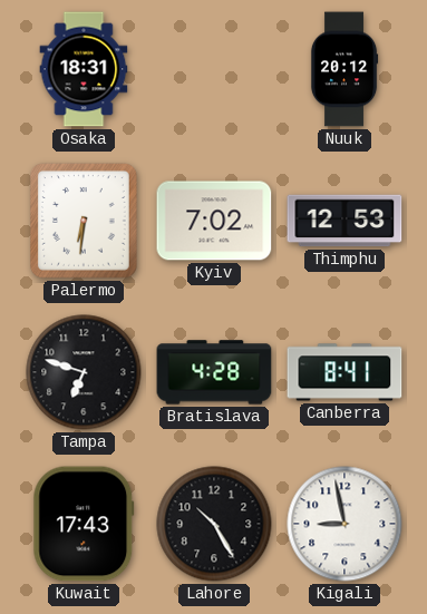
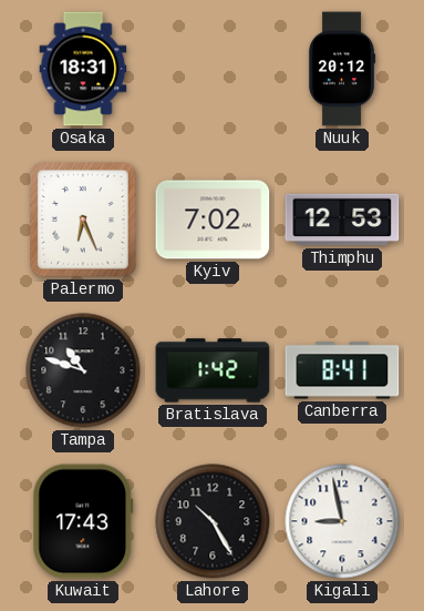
Palermo: 6:31 -> 6:26 (84, 221)
Tampa: 6:48 -> 10:48 (83, 370)
Bratislava: 4:28 -> 1:42 (213, 370)
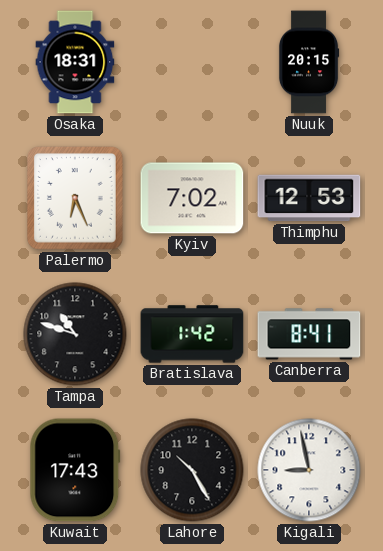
Nuuk: 20:12 -> 20:15 (309, 62)
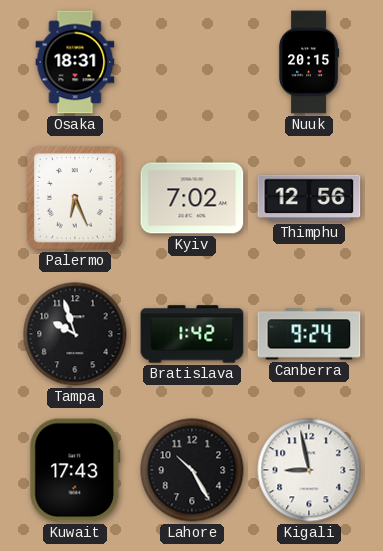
Thimphu: 12:53 -> 12:56 (309, 198)
Tampa: 10:48 -> 9:57 (75, 334)
Canberra: 8:41 -> 9:24 (309, 334)
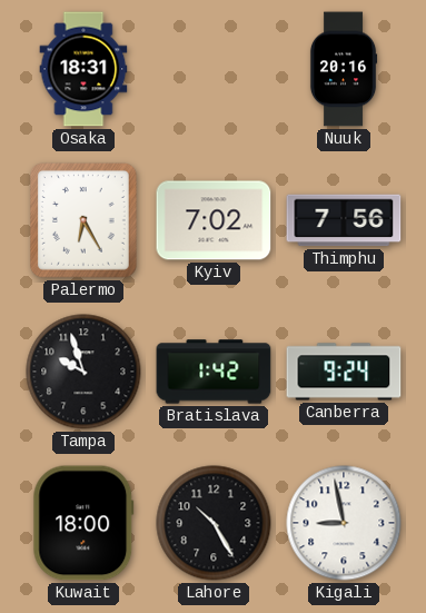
Nuuk: 20:15 -> 20:16 (344, 69)
Palermo: 6:26 -> 6:25 (85, 221)
Thimphu: 12:56 -> 7:56 (344, 220)
Kuwait: 17:43 -> 18:00 (83, 523)
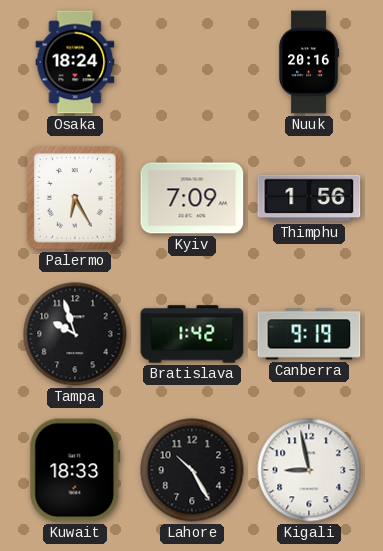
Osaka: 18:31 -> 18:24 (75, 62)
Kyiv: 7:02 -> 7:09 (192, 198)
Thimphu: 7:56 -> 1:56 (309, 198)
Canberra: 9:24 -> 9:19 (309, 334)
Kuwait: 18:00 -> 18:33 (75, 470)
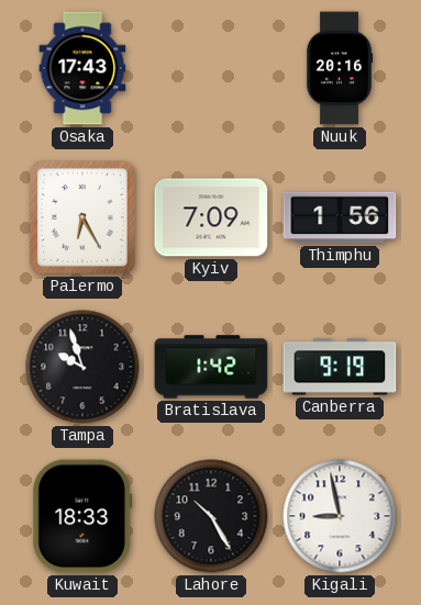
Osaka: 18:24 -> 17:43 (82, 68)
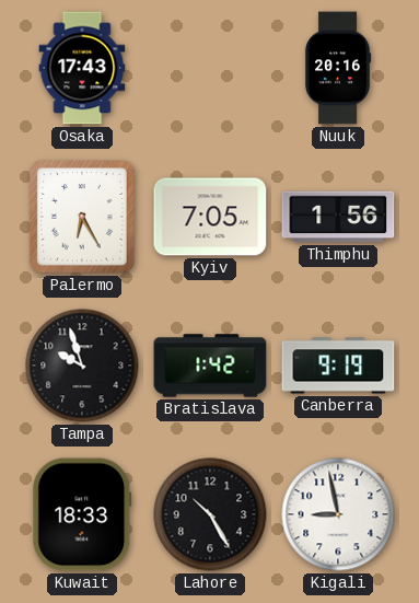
Kyiv: 7:09 -> 7:05 (210, 217)
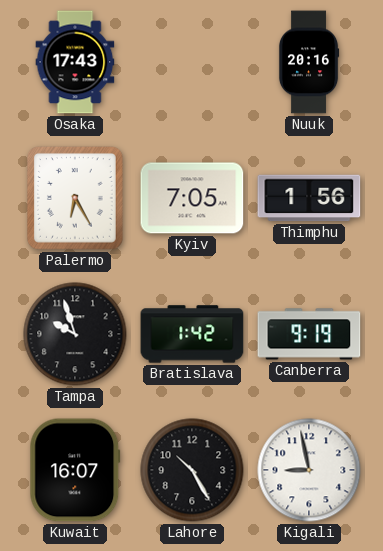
Kuwait: 18:33 -> 16:07 (75, 470)
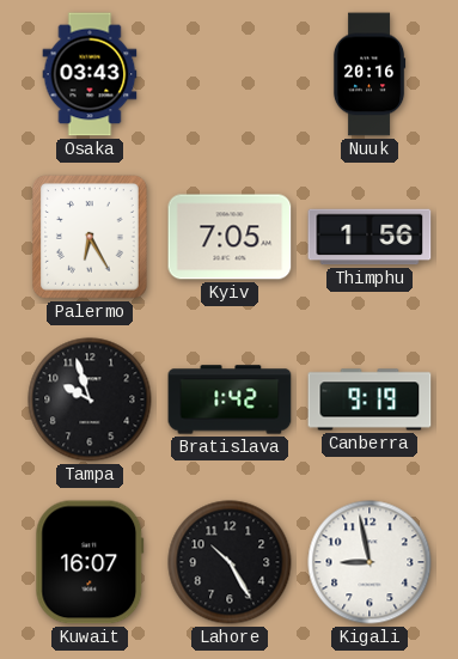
Osaka: 17:43 -> 03:43 (90, 74)
